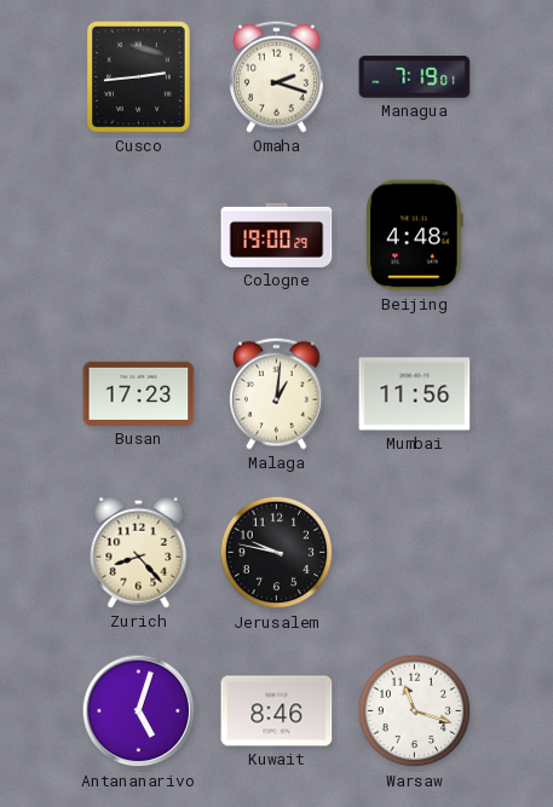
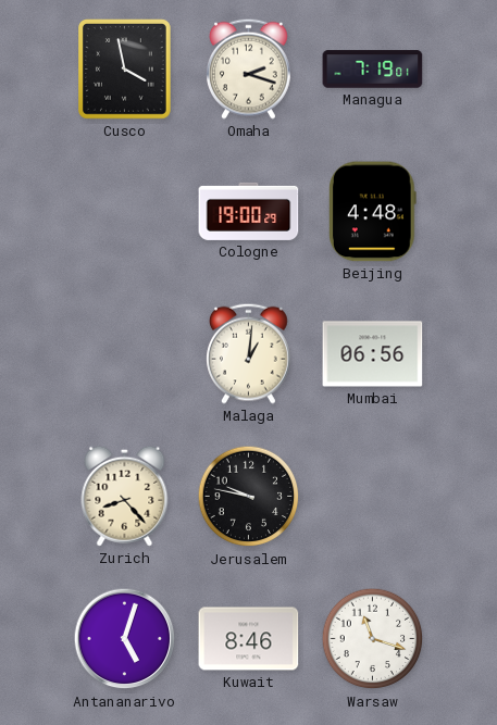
Cusco: 2:44 -> 3:58 (125, 70)
Busan: 17:23 -> none (139, 393)
Mumbai: 11:56 -> 06:56 (373, 354)
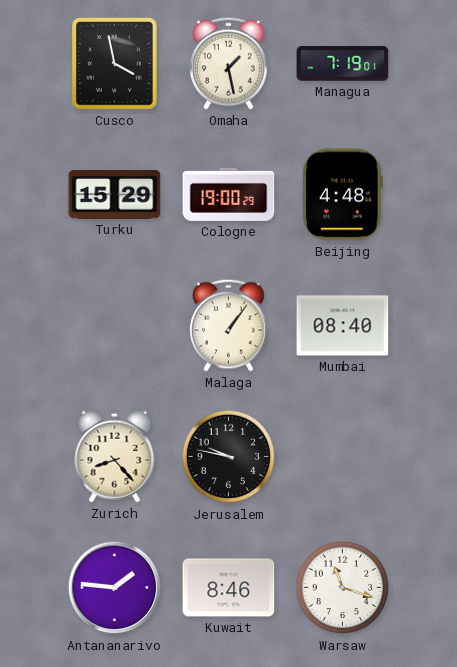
Omaha: 2:18 -> 1:28 (229, 63)
Turku: none -> 15:29 (115, 195)
Malaga: 1:01 -> 1:06 (229, 325)
Mumbai: 06:56 -> 08:40 (343, 326)
Antananarivo: 5:03 -> 1:46 (115, 588)
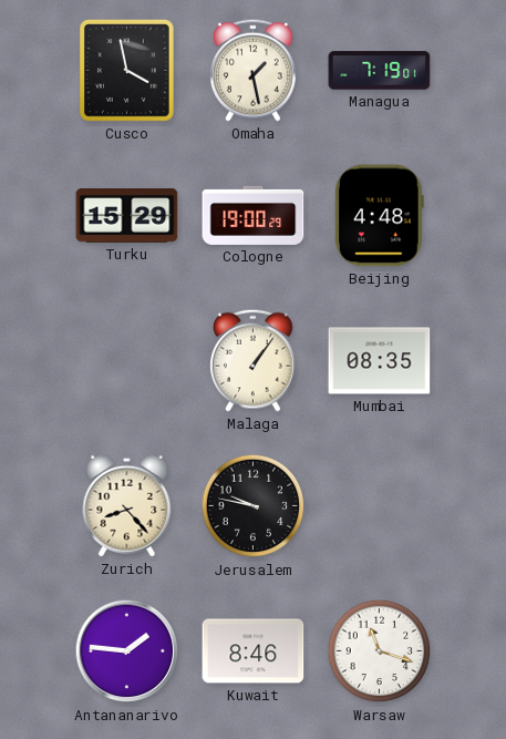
Mumbai: 08:40 -> 08:35 (380, 361)
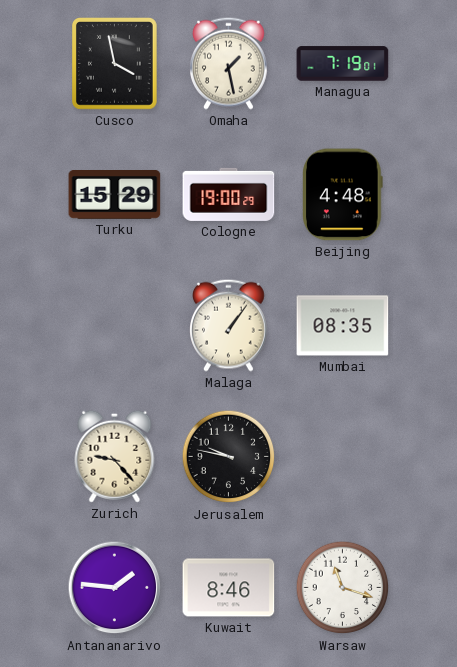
Zurich: 8:23 -> 9:23 (115, 456)
